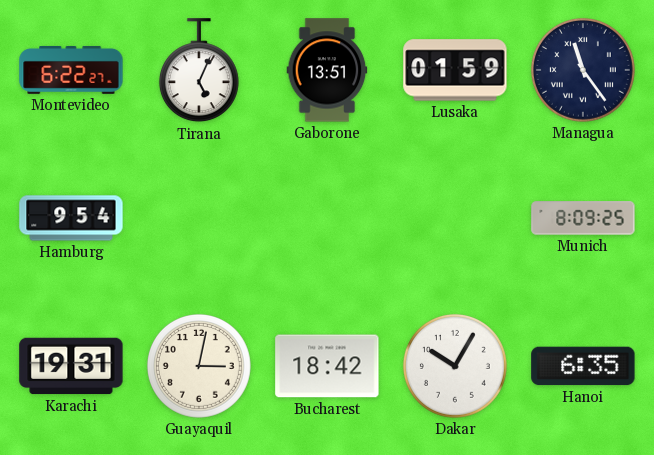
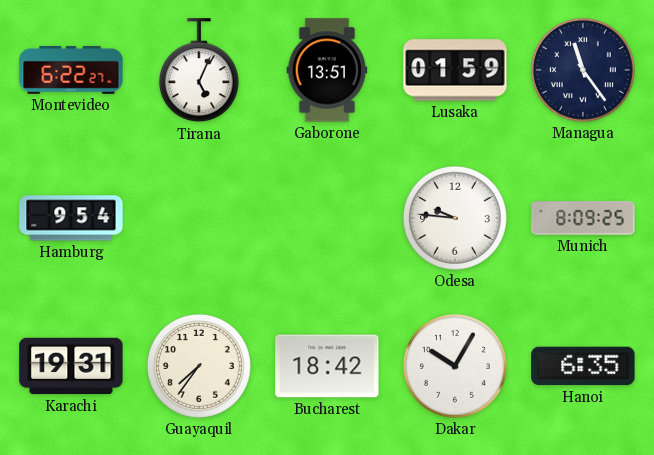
Odesa: none -> 9:46 (455, 218)
Guayaquil: 3:02 -> 7:36 (199, 366)
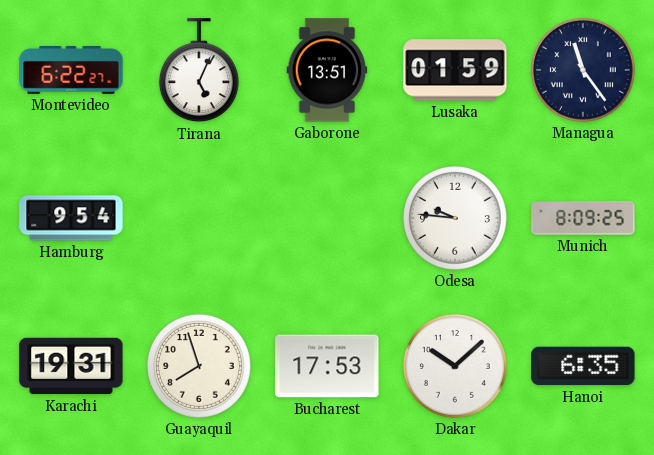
Guayaquil: 7:36 -> 7:57 (199, 366)
Bucharest: 18:42 -> 17:53 (327, 366)
Dakar: 10:05 -> 10:08 (455, 366)
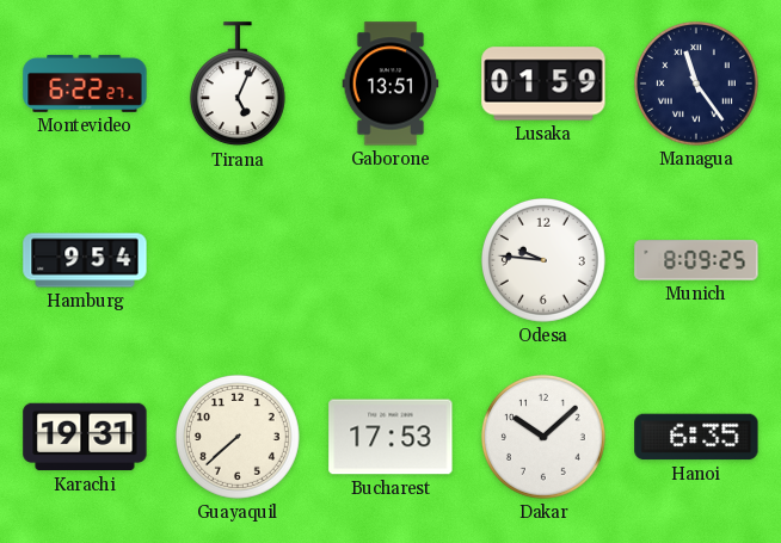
Guayaquil: 7:57 -> 7:38 (238, 437)
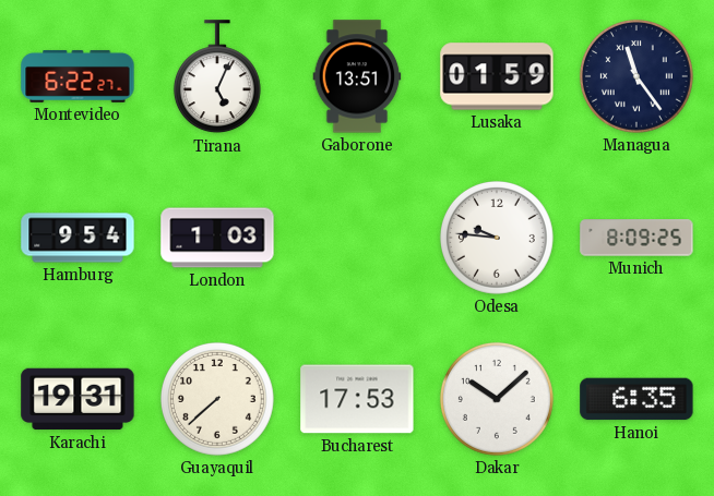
London: none -> 1:03 (217, 238)
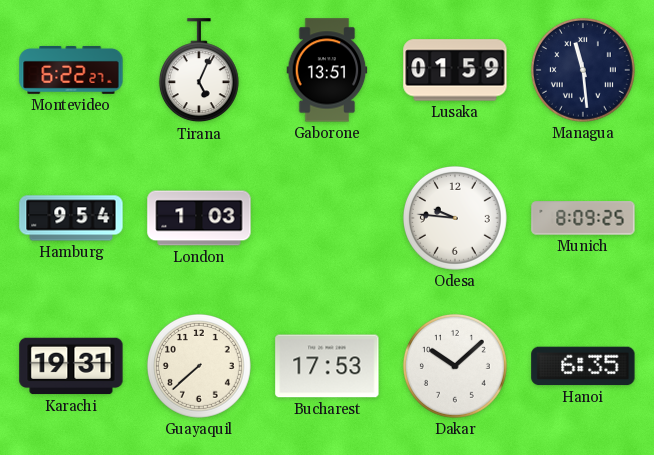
Managua: 11:24 -> 11:29 (583, 70)
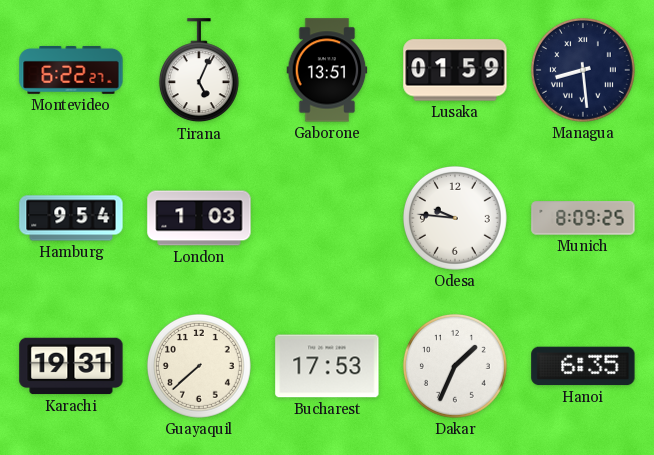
Managua: 11:29 -> 8:29 (583, 70)
Dakar: 10:08 -> 1:34 (455, 366)
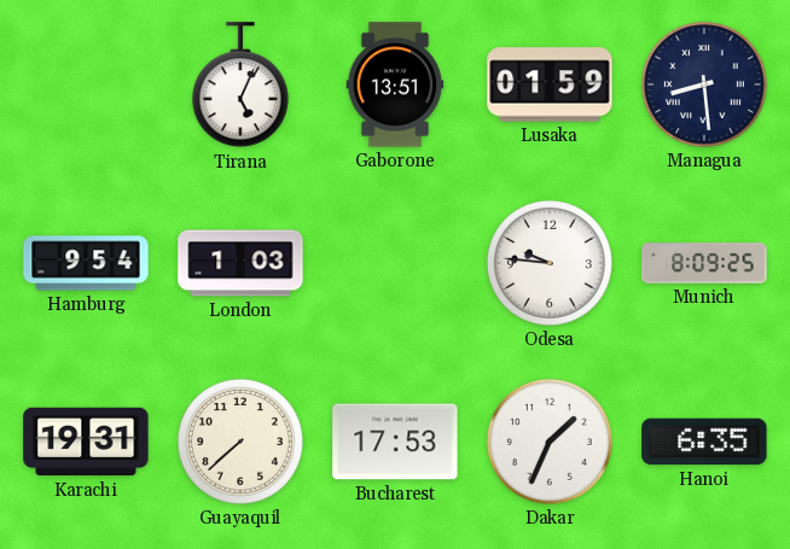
Montevideo: 6:22 -> none (71, 70)
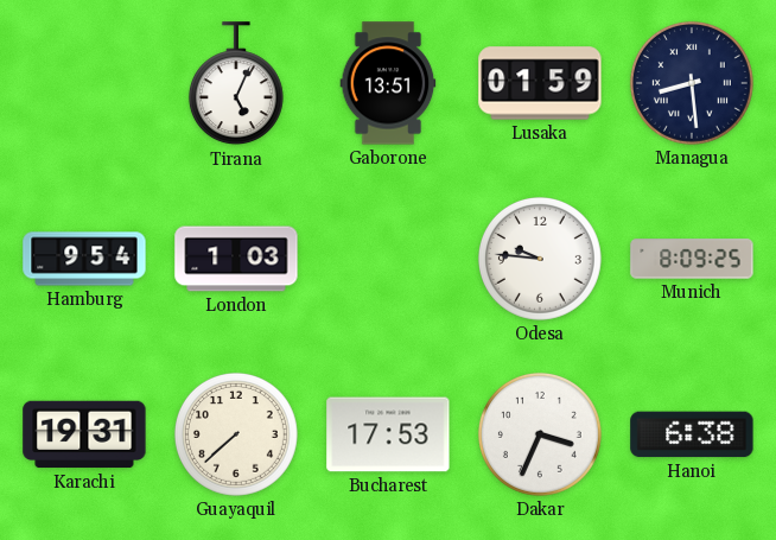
Dakar: 1:34 -> 3:34 (540, 434)
Hanoi: 6:35 -> 6:38 (692, 434)
